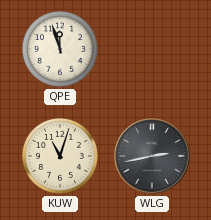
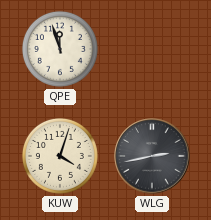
KUW: 11:03 -> 4:03 (60, 156)
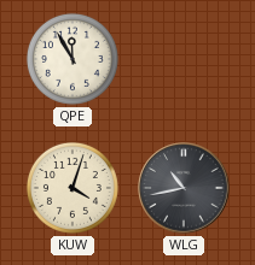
QPE: 11:57 -> 11:55 (73, 59)
WLG: 2:43 -> 10:43 (184, 188)
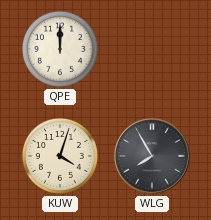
QPE: 11:55 -> 12:00 (60, 49)
WLG: 10:43 -> 7:55 (152, 156)
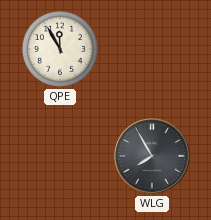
QPE: 12:00 -> 11:55 (60, 49)
KUW: 4:03 -> none (60, 156)
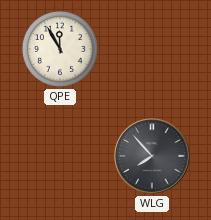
WLG: 7:55 -> 7:53 (152, 156)
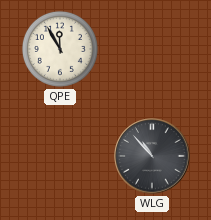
WLG: 7:53 -> 10:53 (152, 156)
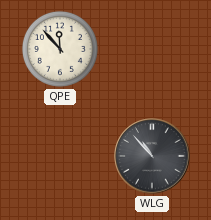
QPE: 11:55 -> 11:53 (60, 49)
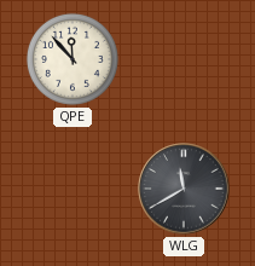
WLG: 10:53 -> 11:40 (184, 189)
